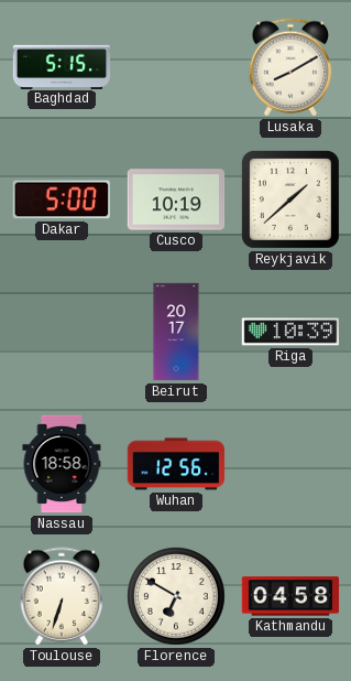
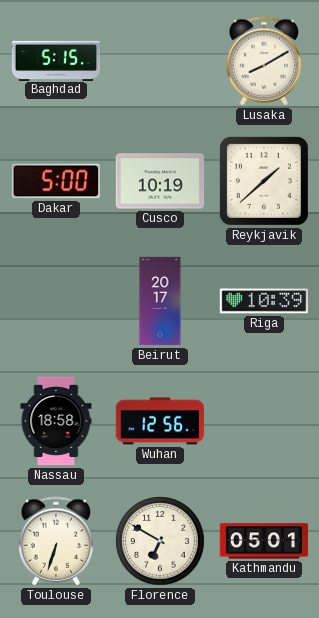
Kathmandu: 04:58 -> 05:01 (264, 541)
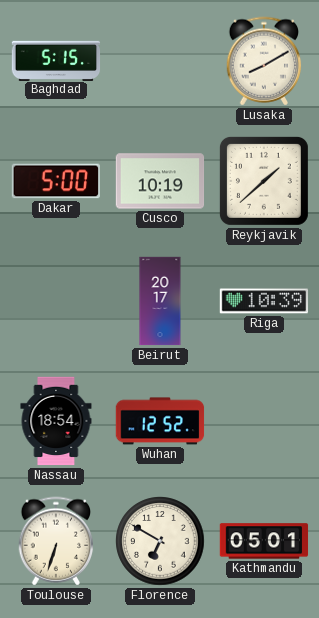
Nassau: 18:58 -> 18:54 (56, 421)
Wuhan: 12:56 -> 12:52 (160, 421)
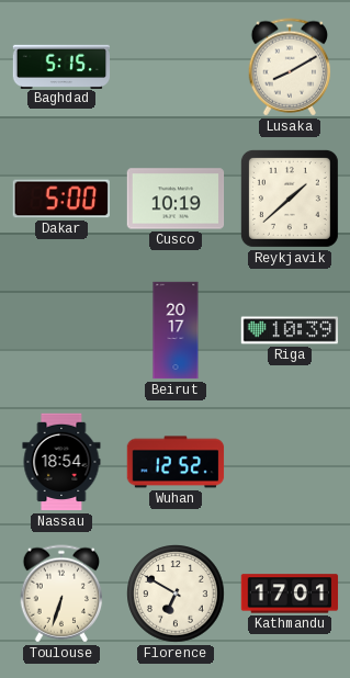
Kathmandu: 05:01 -> 17:01 (290, 594)
